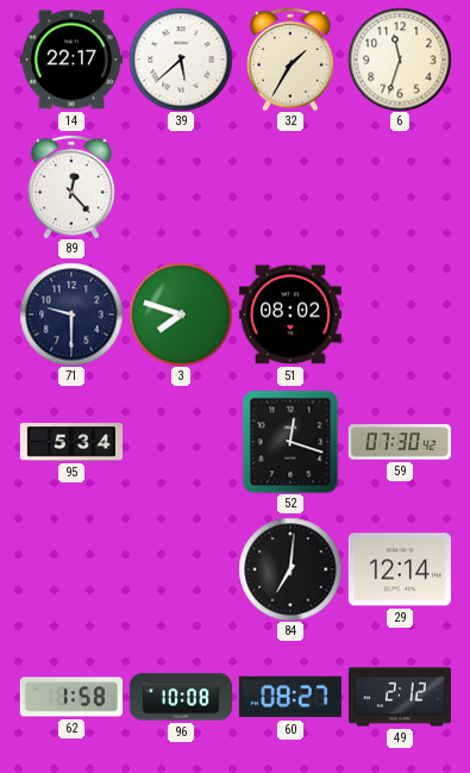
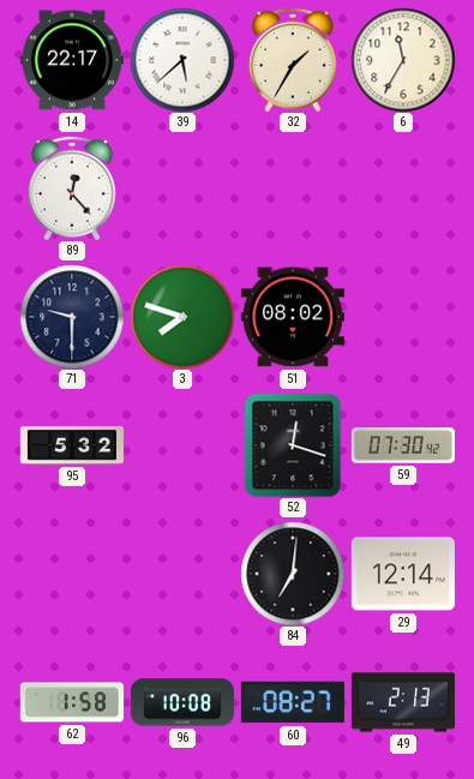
6: 11:33 -> 11:35 (403, 60)
95: 5:34 -> 5:32 (72, 445)
49: 2:12 -> 2:13 (403, 702)
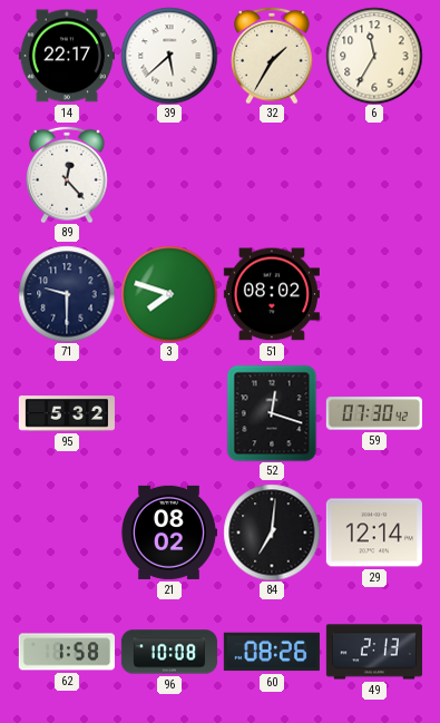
21: none -> 08:02 (169, 533)
60: 08:27 -> 08:26 (272, 652)
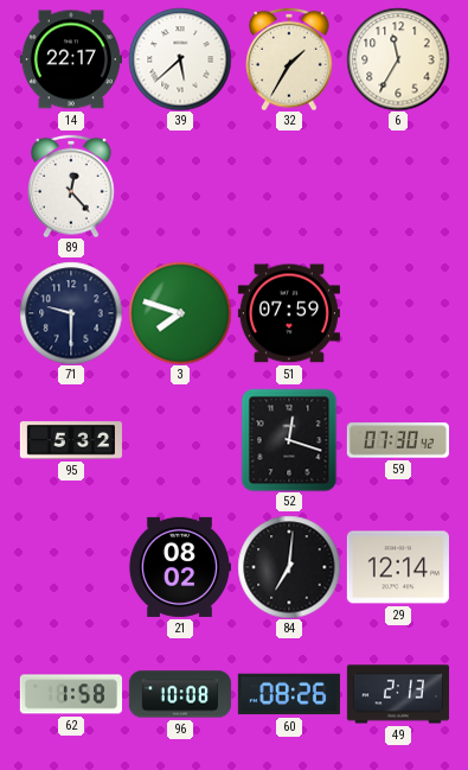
51: 08:02 -> 07:59 (289, 313)
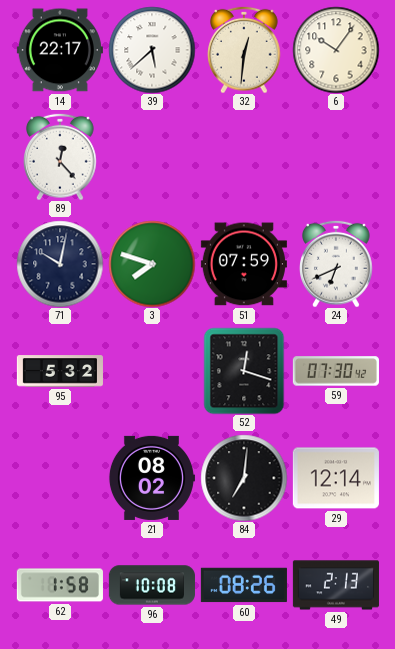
32: 1:35 -> 12:31 (245, 50)
6: 11:35 -> 10:06 (336, 50)
71: 9:30 -> 10:02 (60, 264)
24: none -> 6:41 (337, 264)
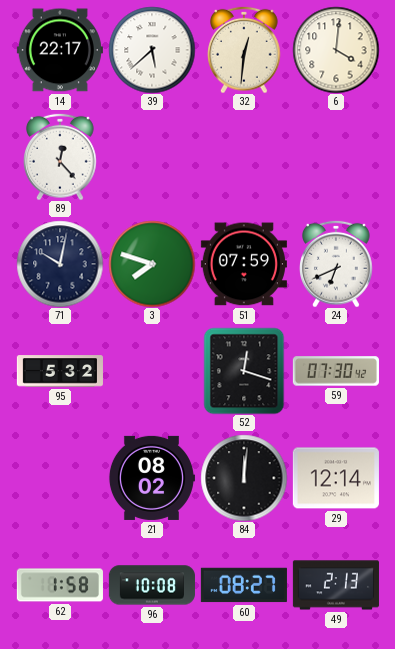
6: 10:06 -> 4:01 (336, 50)
84: 7:01 -> 12:01 (244, 478)
60: 08:26 -> 08:27 (244, 585)
